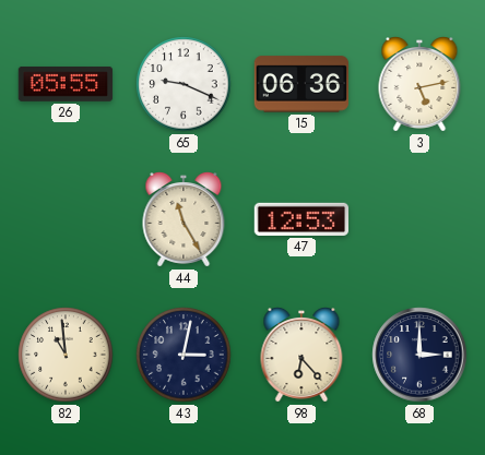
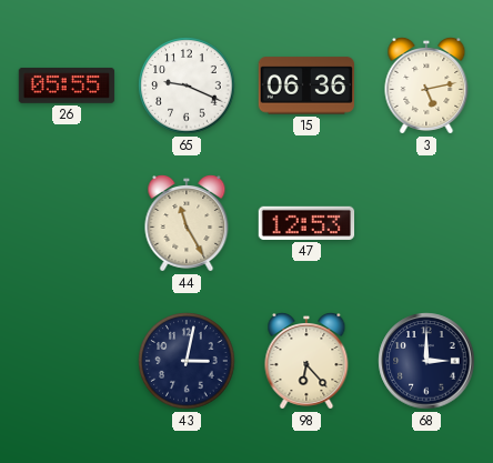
82: 10:59 -> none (66, 355)
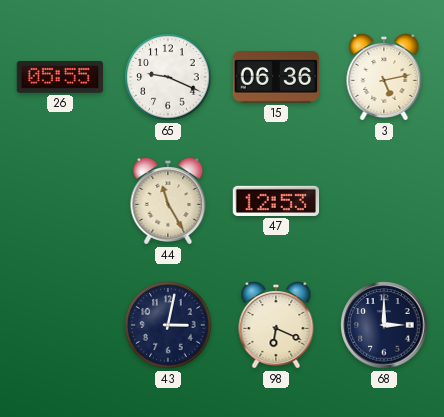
98: 6:23 -> 6:19 (276, 326)
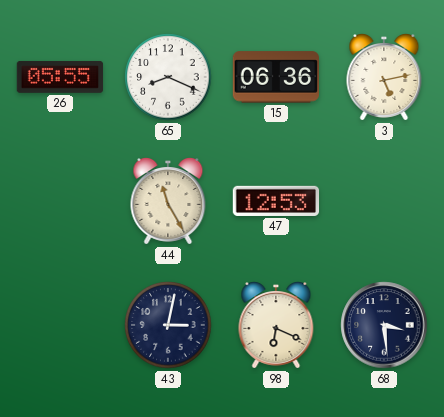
65: 9:19 -> 8:19 (168, 77)
68: 3:00 -> 3:29 (384, 325)
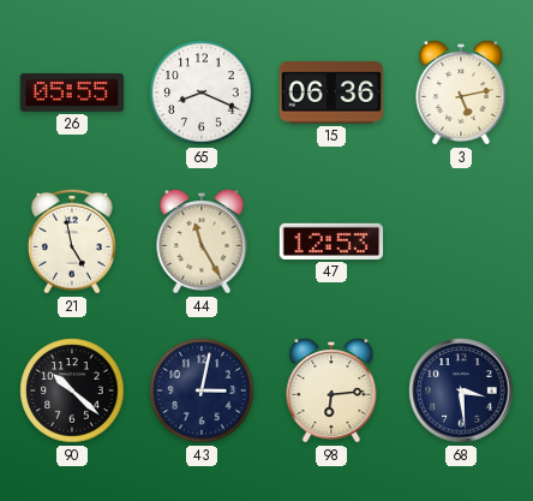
21: none -> 4:58 (72, 241)
90: none -> 10:22 (72, 390)
98: 6:19 -> 6:14 (331, 392)
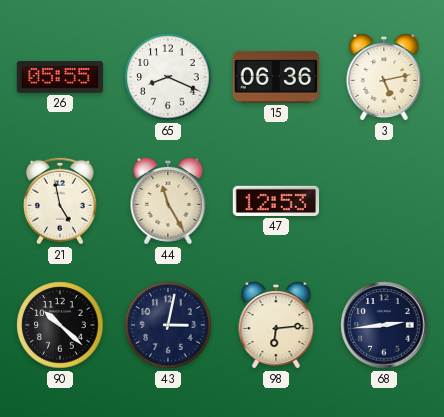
68: 3:29 -> 2:44 (384, 325)
